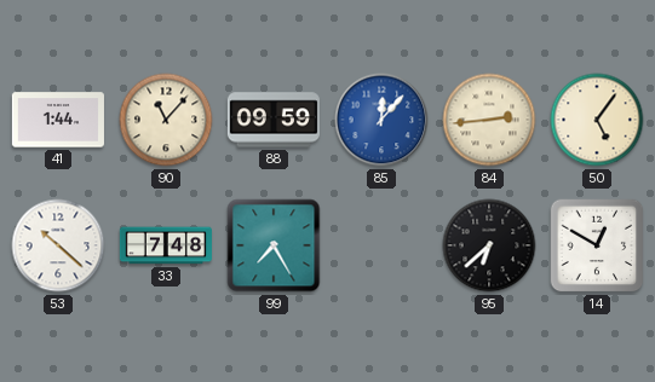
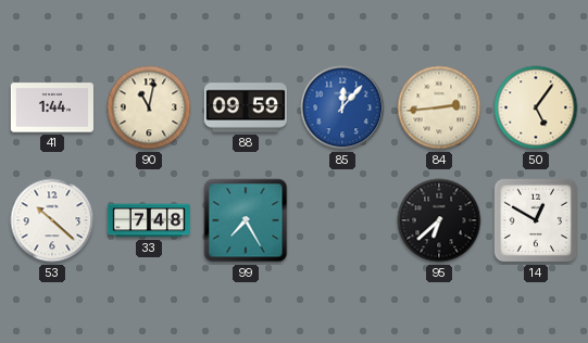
90: 11:07 -> 11:02 (149, 107)
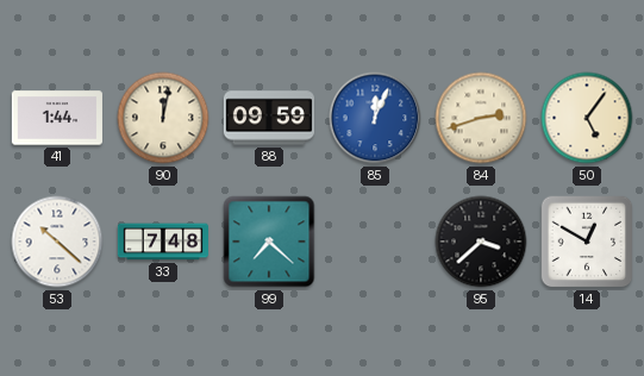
90: 11:02 -> 12:02 (163, 118)
85: 12:07 -> 12:04 (375, 118)
84: 2:44 -> 2:42 (481, 118)
99: 7:25 -> 7:22 (269, 242)
95: 6:38 -> 3:38 (481, 242)
